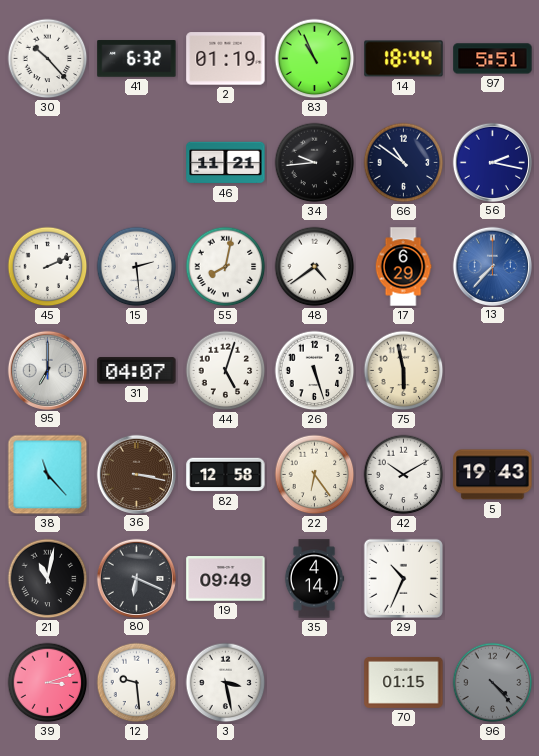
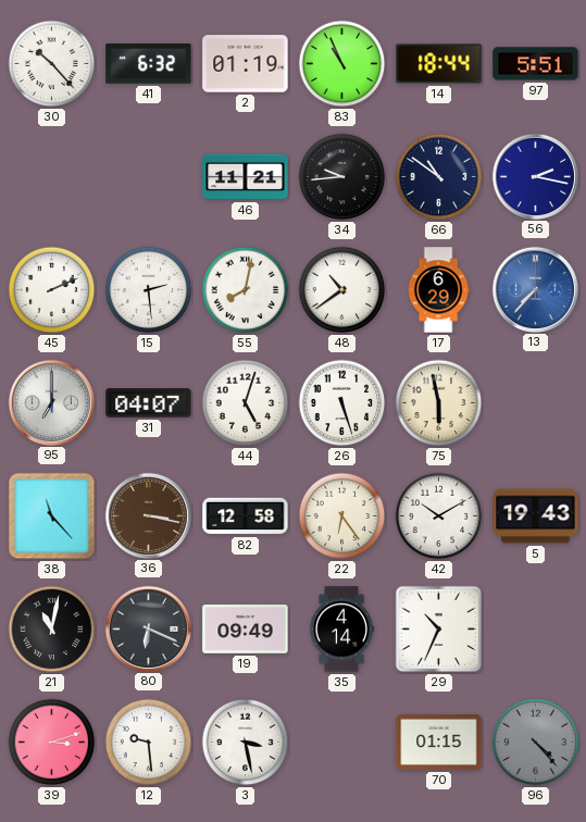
48: 4:39 -> 10:39 (342, 290)
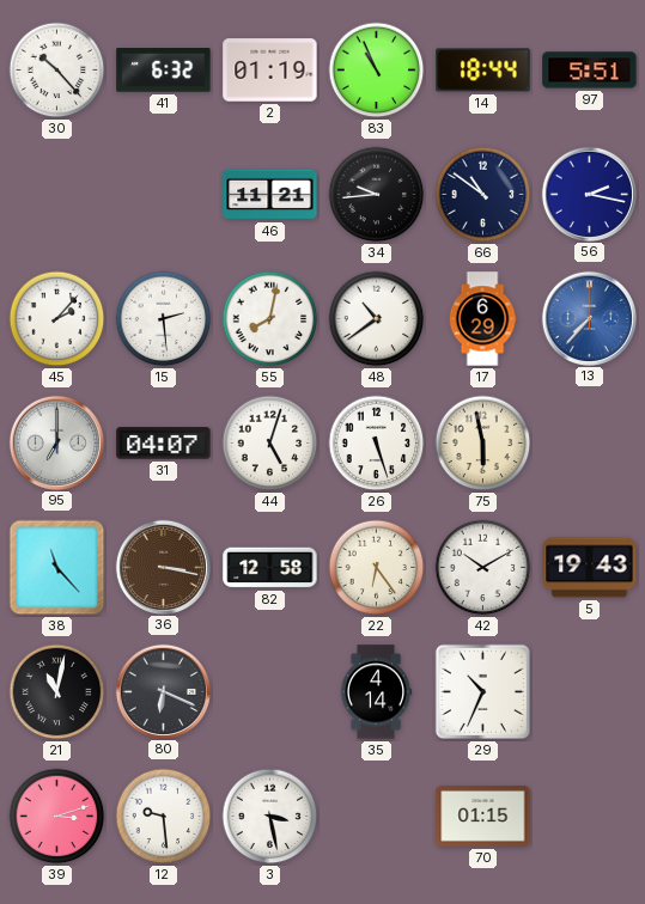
45: 2:11 -> 2:07 (57, 319)
19: 09:49 -> none (246, 630)
96: 4:23 -> none (536, 743)
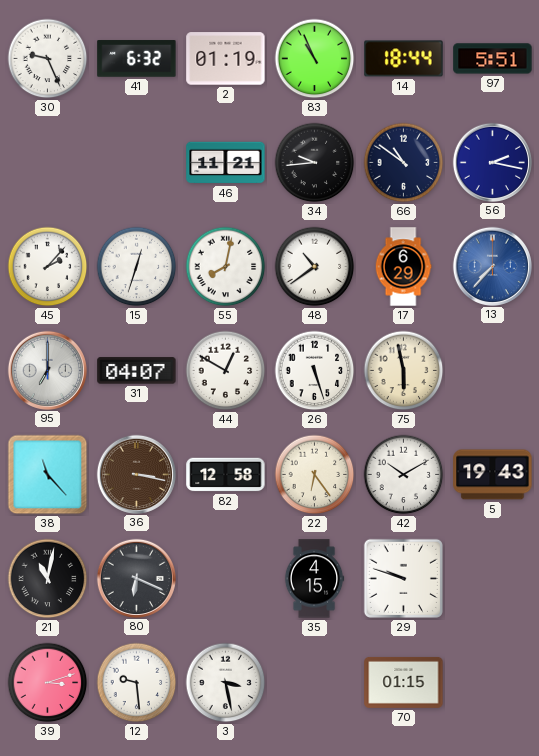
30: 10:23 -> 9:26 (48, 59)
15: 2:29 -> 12:33 (137, 267)
44: 5:03 -> 12:50 (226, 371)
35: 4:14 -> 4:15 (314, 579)
29: 10:34 -> 9:48 (403, 578)
